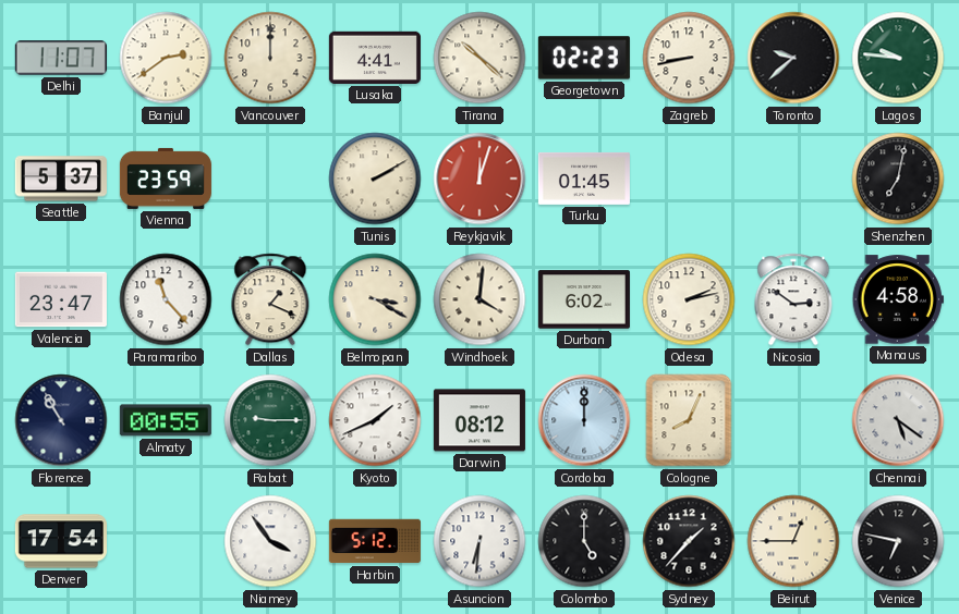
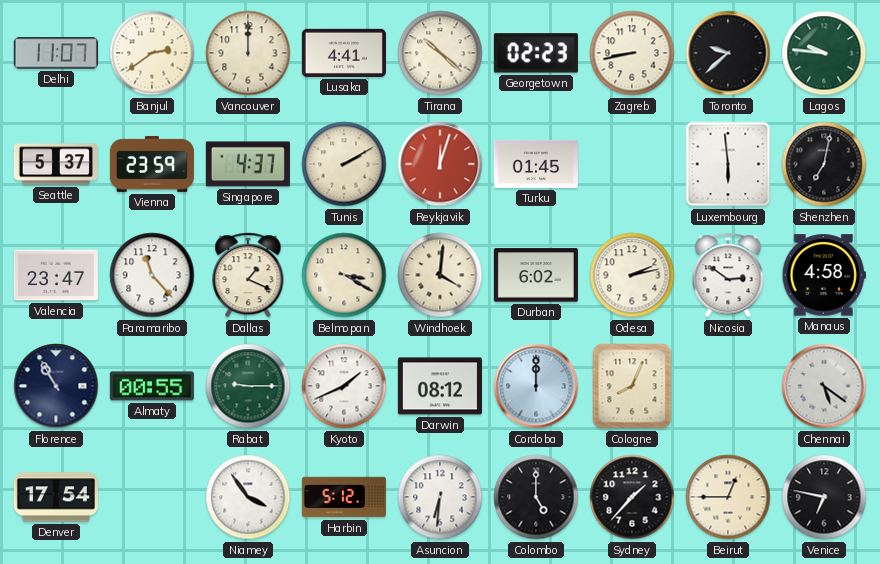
Singapore: none -> 4:37 (248, 164)
Luxembourg: none -> 5:59 (728, 164)
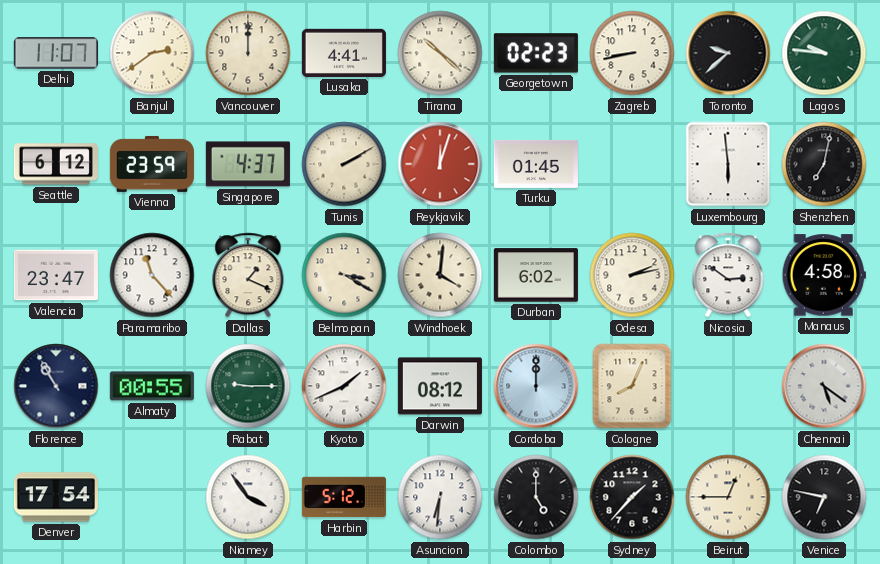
Seattle: 5:37 -> 6:12 (56, 164)
